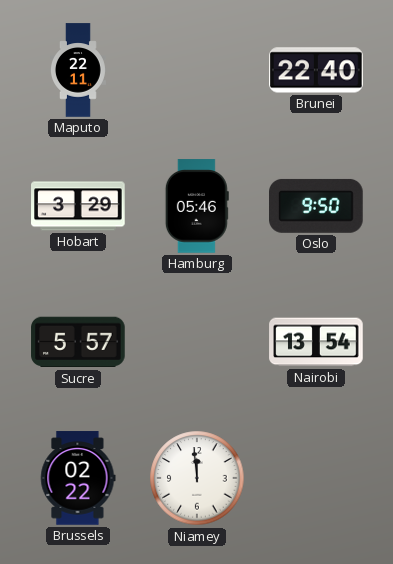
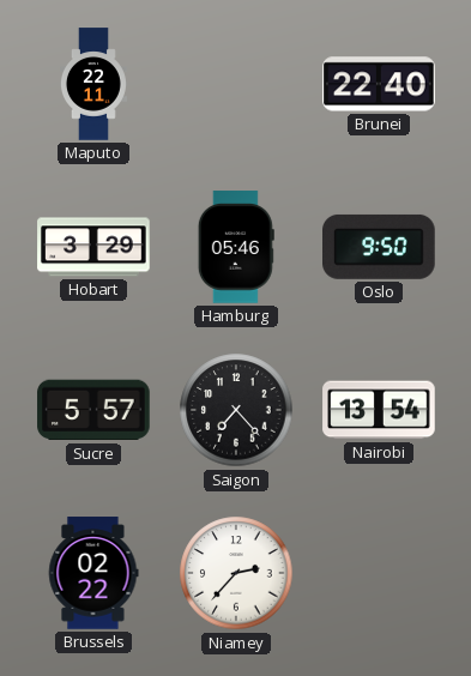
Saigon: none -> 7:23 (236, 410)
Niamey: 11:59 -> 2:37 (236, 573)
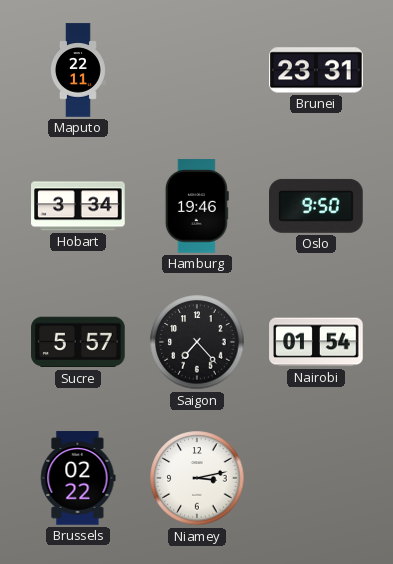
Brunei: 22:40 -> 23:31 (316, 70)
Hobart: 3:29 -> 3:34 (78, 206)
Hamburg: 05:46 -> 19:46 (197, 206)
Nairobi: 13:54 -> 01:54 (316, 342)
Niamey: 2:37 -> 3:13 (197, 478)
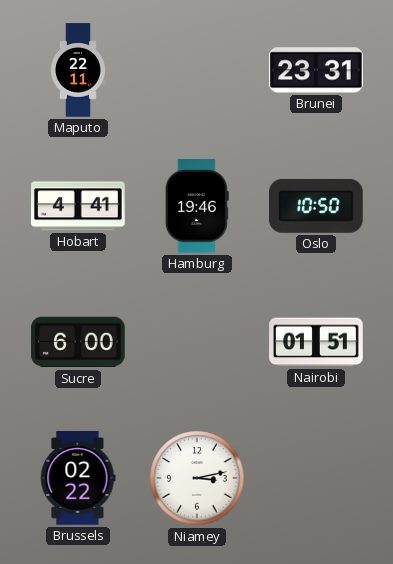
Hobart: 3:34 -> 4:41 (78, 206)
Oslo: 9:50 -> 10:50 (317, 206)
Sucre: 5:57 -> 6:00 (78, 342)
Saigon: 7:23 -> none (197, 342)
Nairobi: 01:54 -> 01:51 (316, 342)
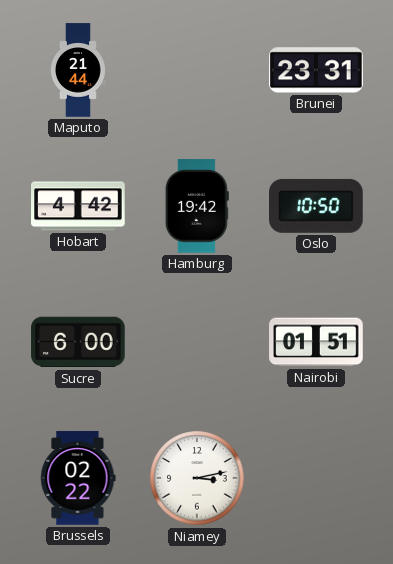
Maputo: 22:11 -> 21:44 (78, 70)
Hobart: 4:41 -> 4:42 (78, 206)
Hamburg: 19:46 -> 19:42 (197, 206)
